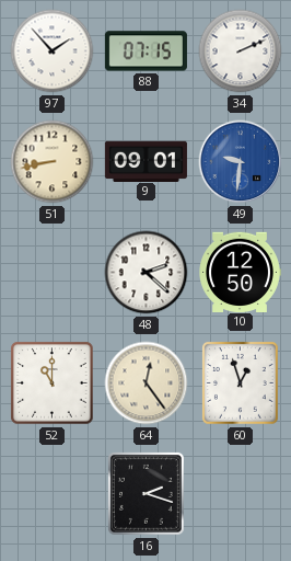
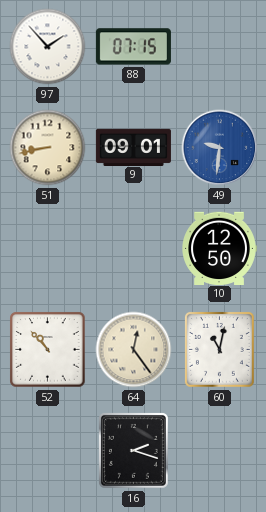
34: 2:11 -> none (241, 51)
48: 2:22 -> none (147, 273)
52: 11:00 -> 10:53 (48, 350)
60: 12:57 -> 11:02 (219, 349)
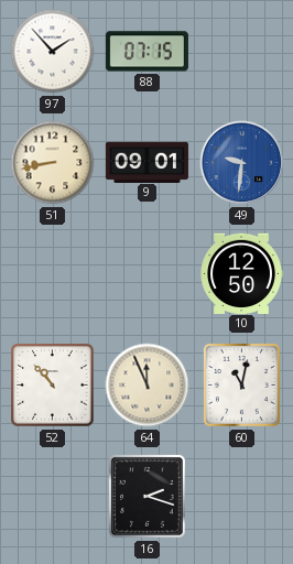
64: 12:24 -> 11:56 (148, 386)
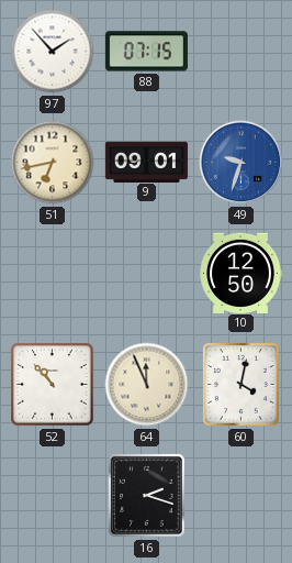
51: 8:43 -> 6:43 (53, 163)
49: 9:31 -> 9:33 (242, 163)
60: 11:02 -> 4:02 (240, 384)
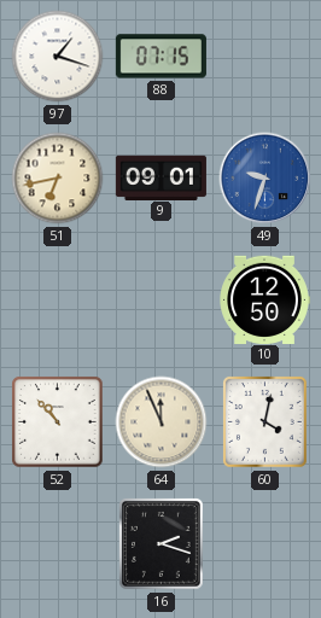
97: 1:53 -> 1:18 (58, 57)
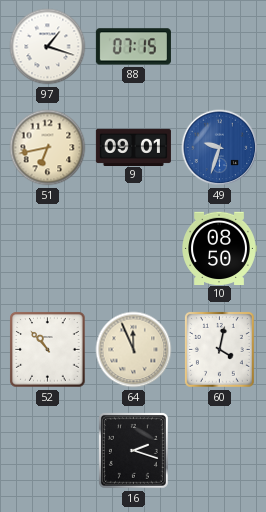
10: 12:50 -> 08:50 (219, 248)
